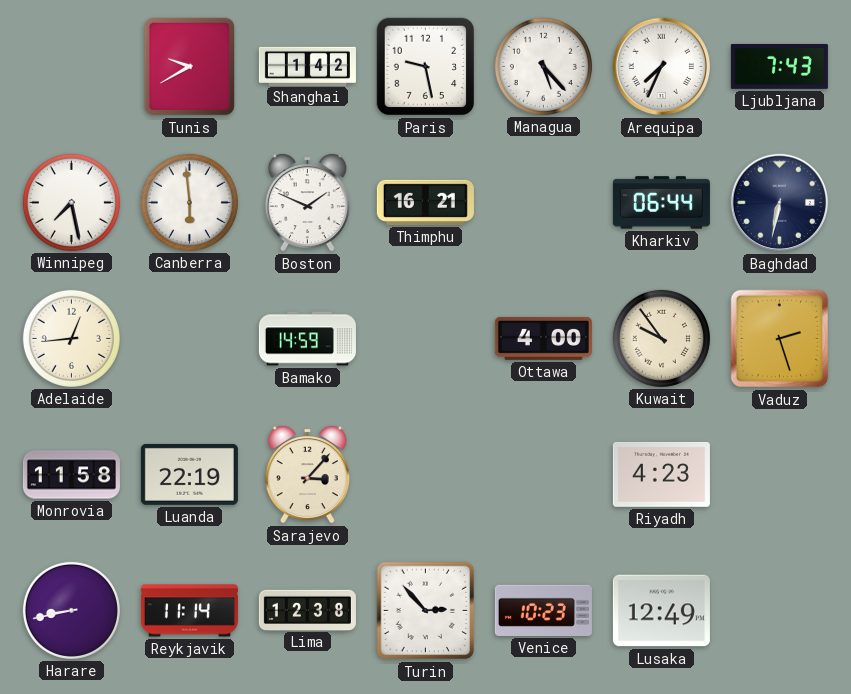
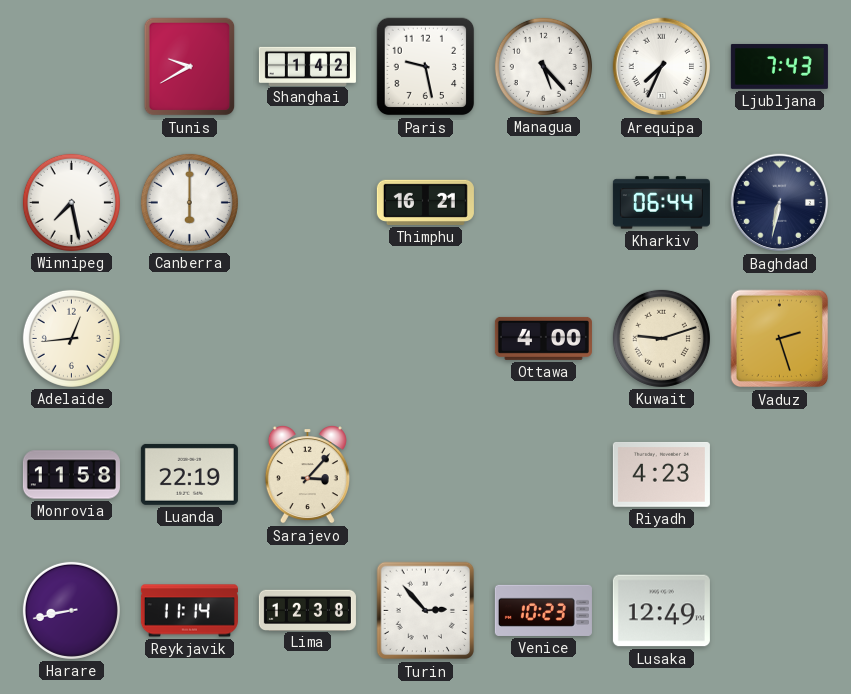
Canberra: 5:59 -> 6:00 (189, 202)
Boston: 1:49 -> none (307, 203)
Bamako: 14:59 -> none (307, 339)
Kuwait: 9:54 -> 9:12 (661, 338)
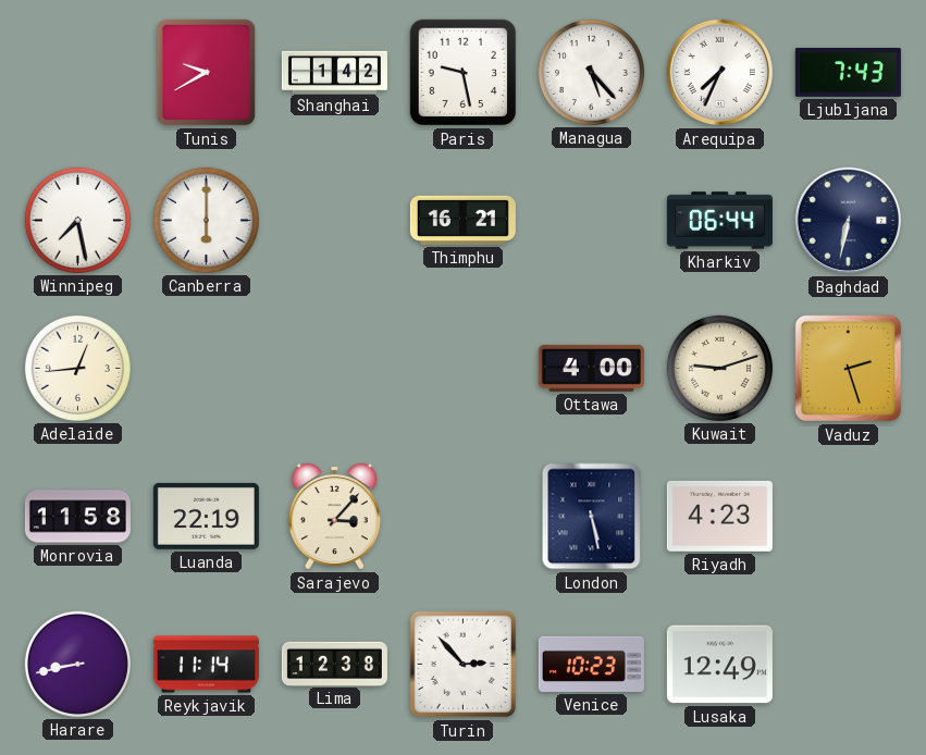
London: none -> 5:28 (592, 517)
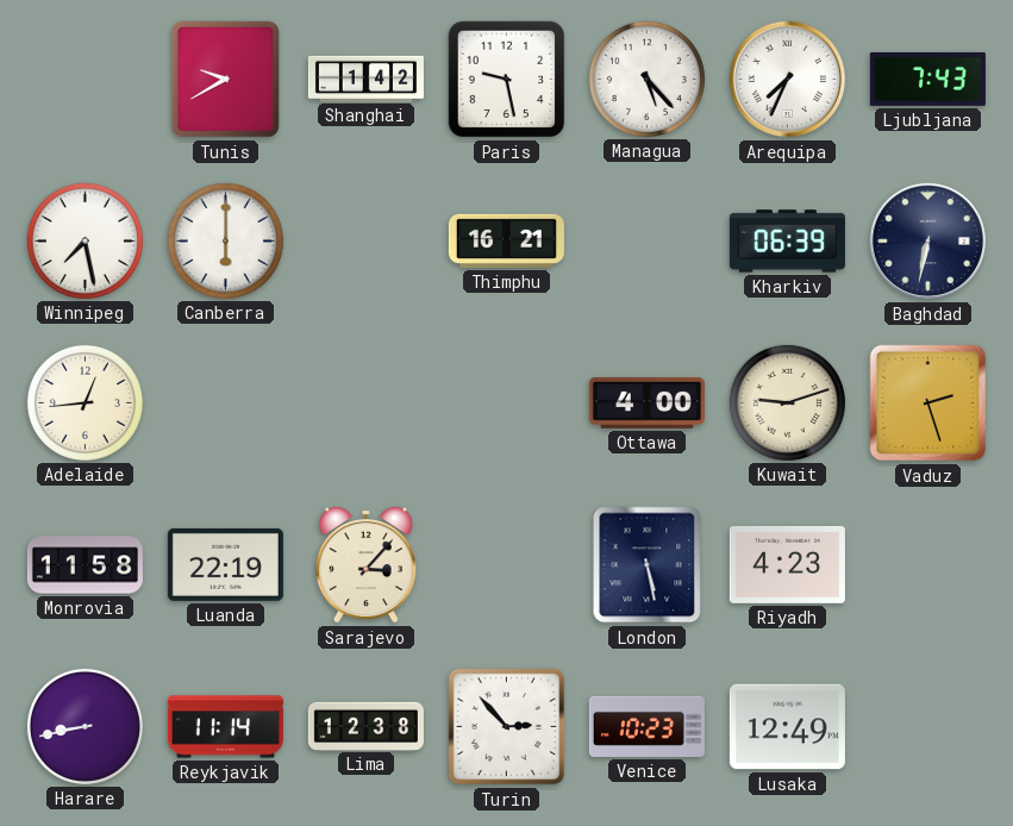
Kharkiv: 06:44 -> 06:39 (787, 242)
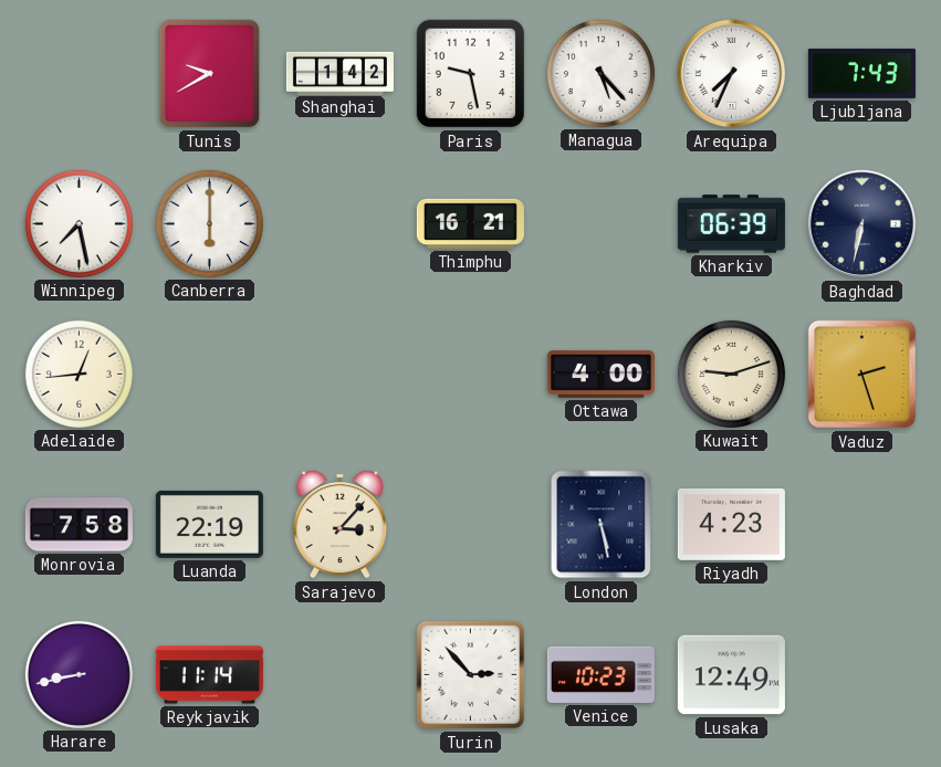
Monrovia: 11:58 -> 7:58 (79, 525)
Lima: 12:38 -> none (365, 726)
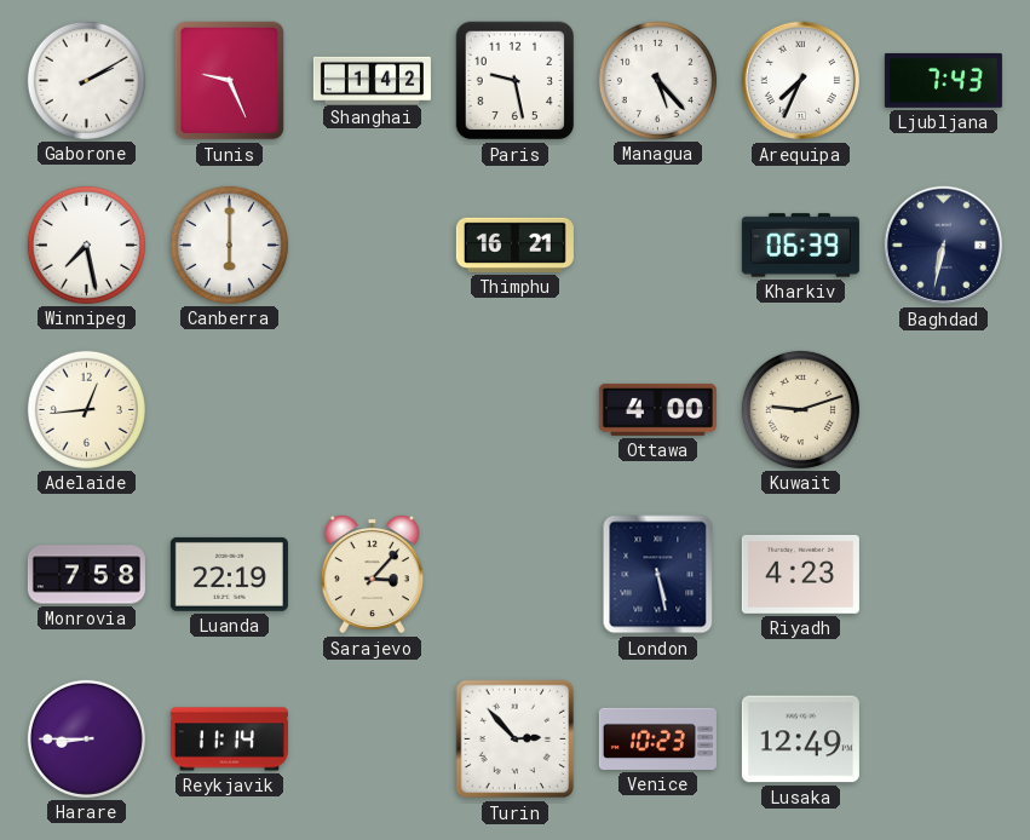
Gaborone: none -> 2:10 (86, 80)
Tunis: 9:40 -> 9:26 (230, 81)
Vaduz: 2:27 -> none (862, 375)
Harare: 8:43 -> 8:45 (86, 738)
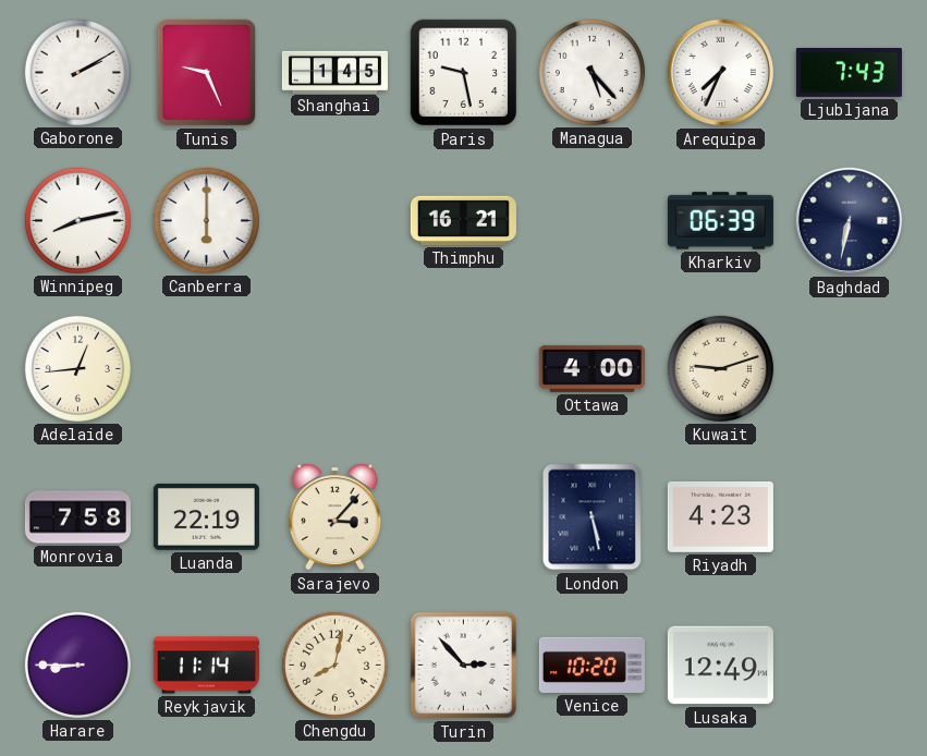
Shanghai: 1:42 -> 1:45 (334, 72)
Winnipeg: 7:28 -> 8:13 (77, 220)
Chengdu: none -> 8:02 (334, 664)
Venice: 10:23 -> 10:20 (591, 664)
